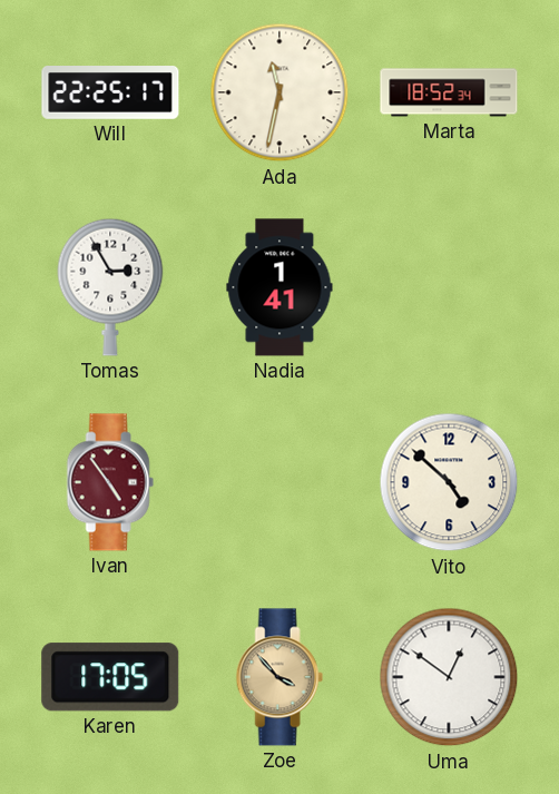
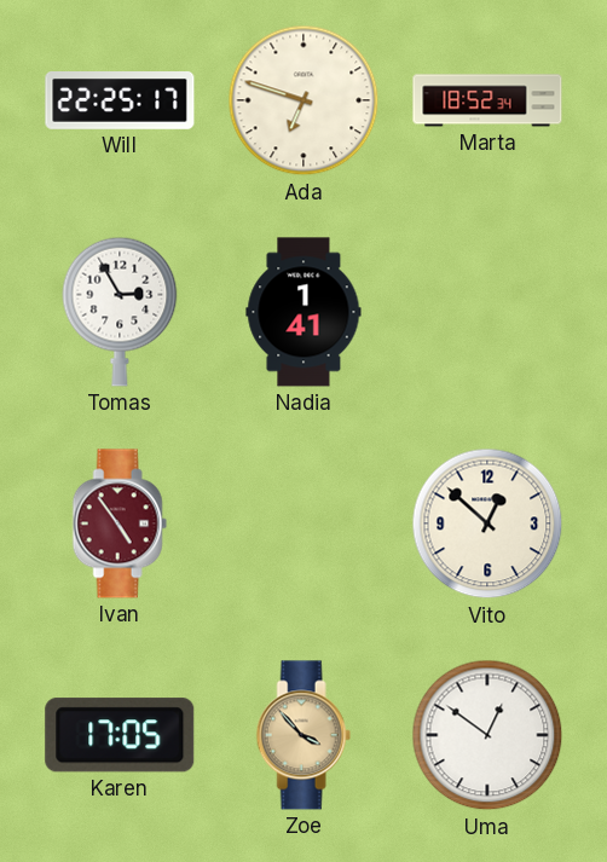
Ada: 11:32 -> 6:48 (303, 100)
Vito: 4:52 -> 12:52 (487, 523)
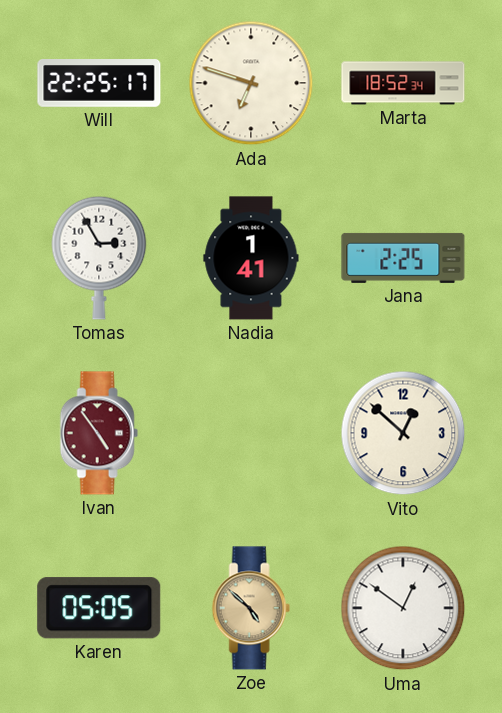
Jana: none -> 2:25 (403, 258)
Karen: 17:05 -> 05:05 (99, 608)
Zoe: 3:53 -> 4:52 (251, 608)
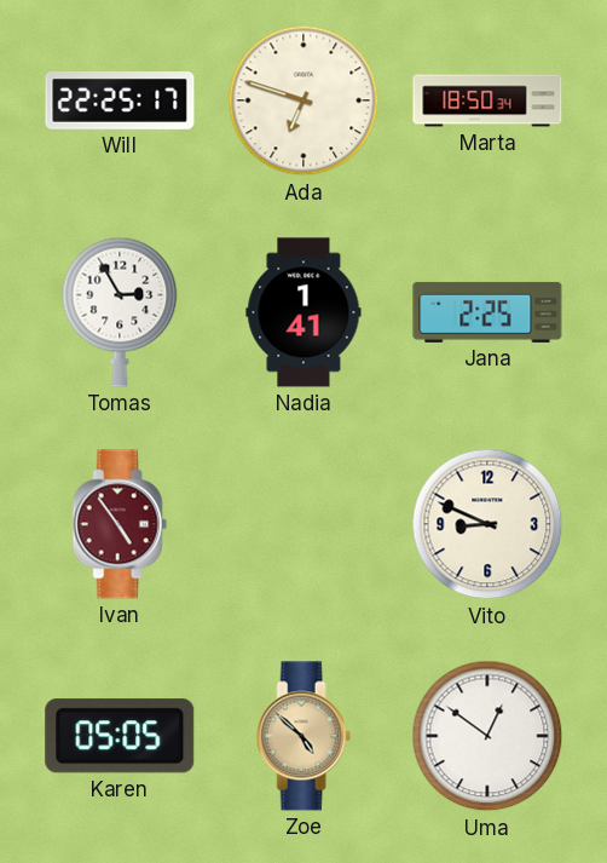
Marta: 18:52 -> 18:50 (487, 100)
Vito: 12:52 -> 8:49 (487, 524)
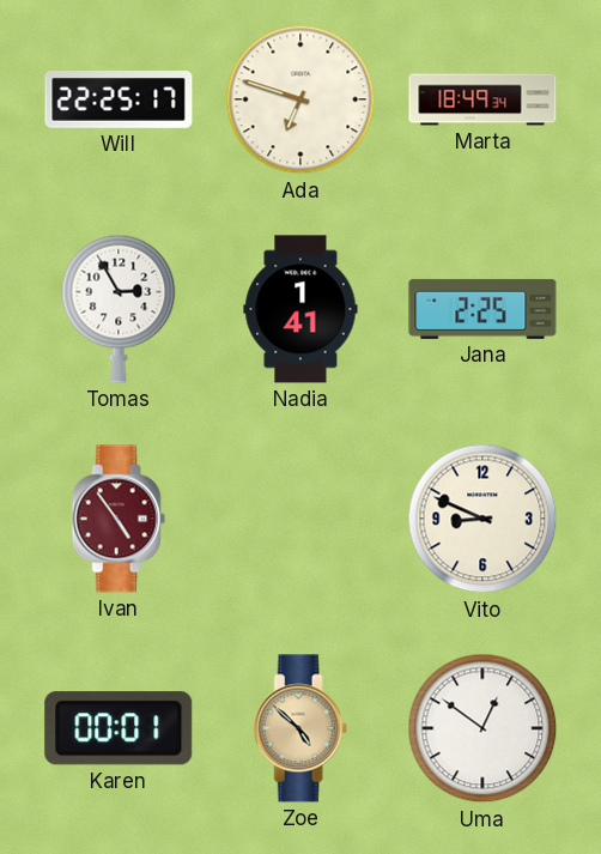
Marta: 18:50 -> 18:49 (482, 99)
Karen: 05:05 -> 00:01 (119, 728)
